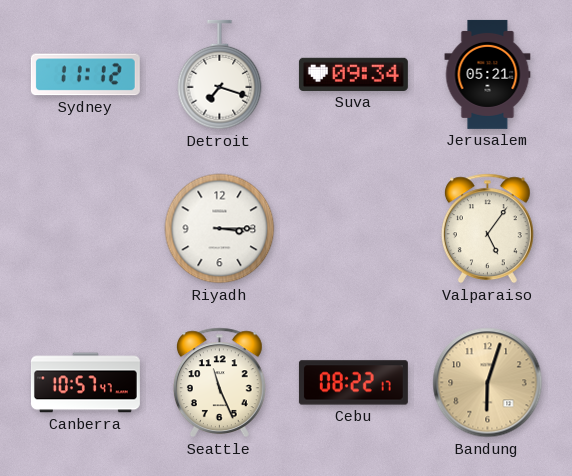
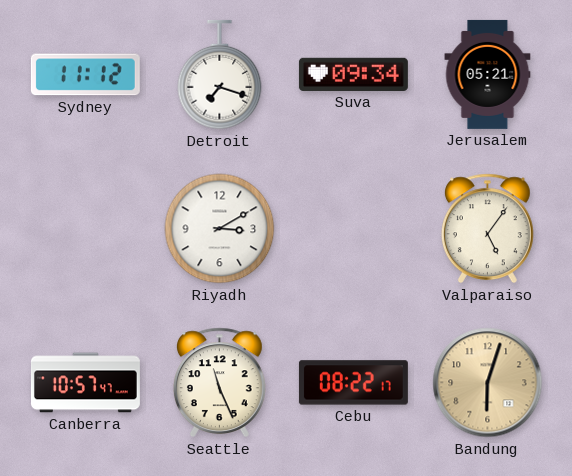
Riyadh: 3:15 -> 3:10 (220, 229)
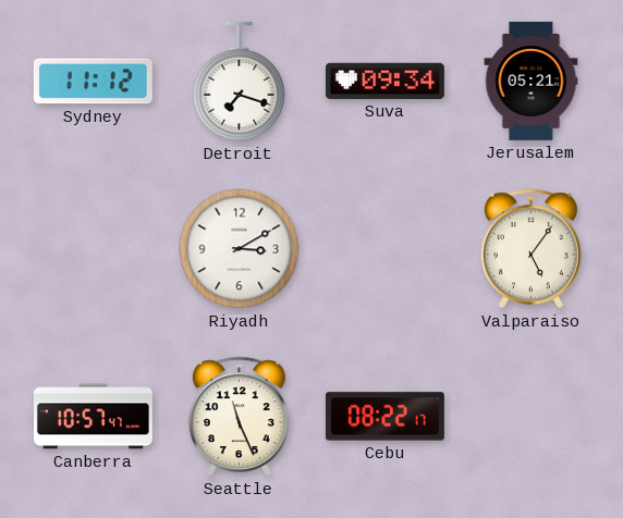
Bandung: 6:03 -> none (488, 383)
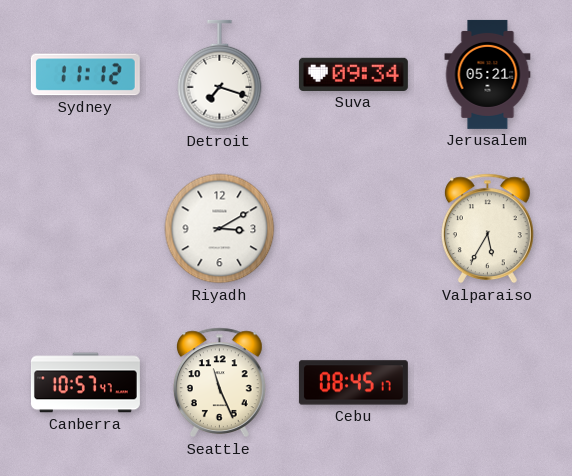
Valparaiso: 5:06 -> 5:35 (487, 229)
Cebu: 08:22 -> 08:45 (353, 383)
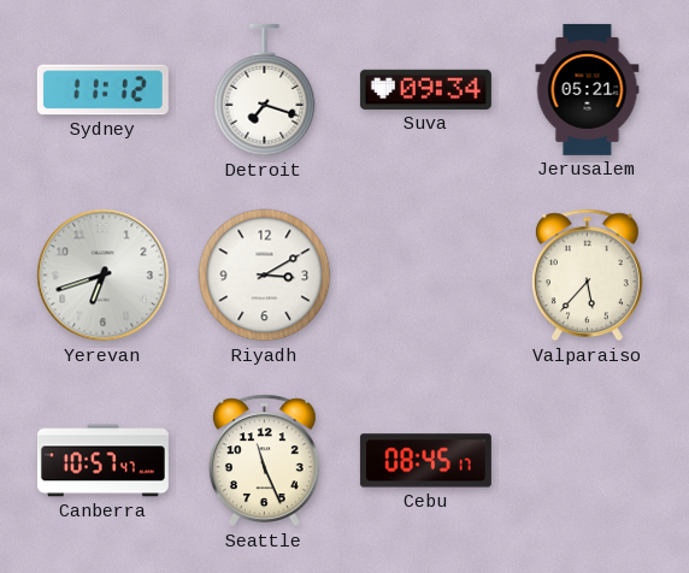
Yerevan: none -> 6:42 (104, 276)
Valparaiso: 5:35 -> 5:37 (587, 276)
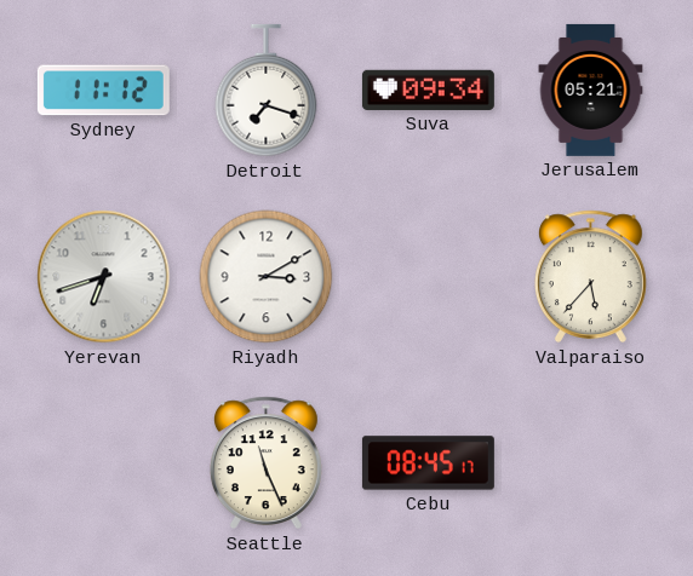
Canberra: 10:57 -> none (102, 461)
